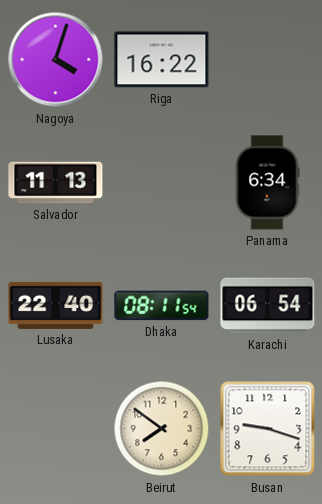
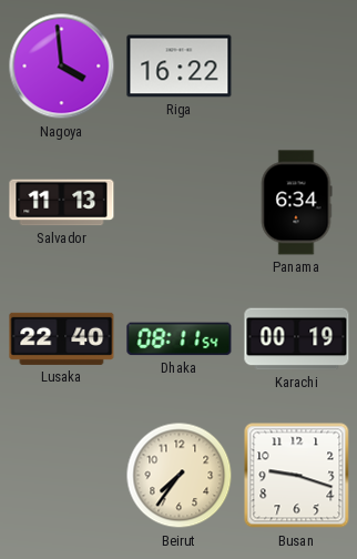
Nagoya: 4:03 -> 3:59 (62, 67)
Karachi: 06:54 -> 00:19 (297, 339)
Beirut: 7:51 -> 7:36 (180, 476)
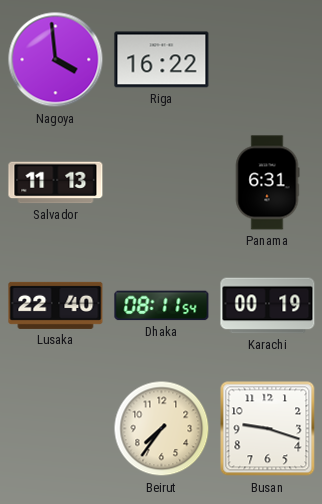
Panama: 6:34 -> 6:31 (267, 183)
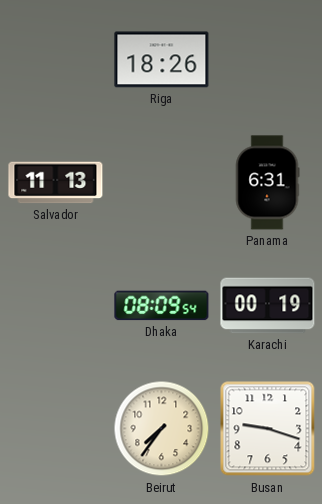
Nagoya: 3:59 -> none (56, 60)
Riga: 16:22 -> 18:26 (162, 60)
Lusaka: 22:40 -> none (56, 305)
Dhaka: 08:11 -> 08:09 (162, 306)
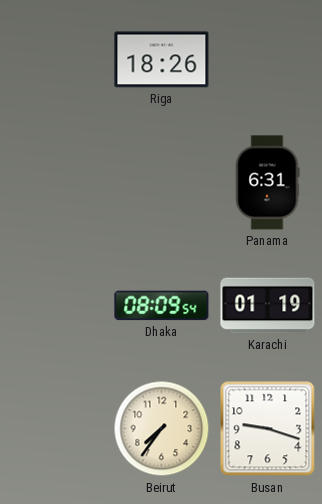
Salvador: 11:13 -> none (56, 183)
Karachi: 00:19 -> 01:19 (268, 306)
